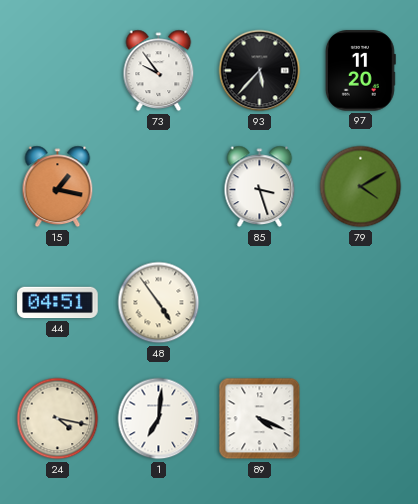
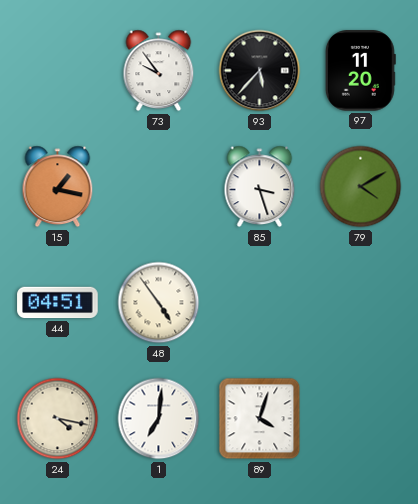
89: 4:19 -> 4:03 (260, 419)
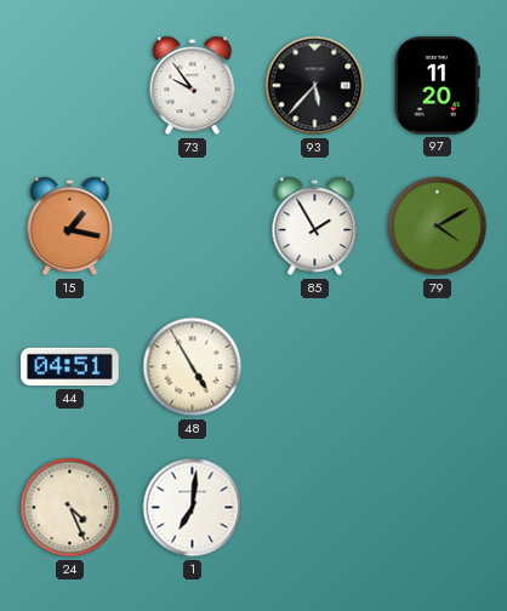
85: 3:27 -> 1:55 (315, 227)
48: 4:54 -> 4:55 (193, 367)
24: 4:17 -> 4:26 (70, 508)
89: 4:03 -> none (260, 419)
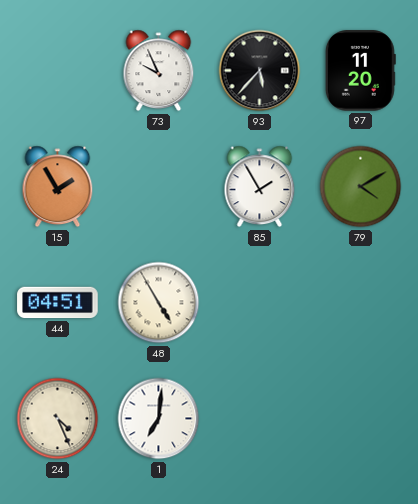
73: 9:54 -> 9:56 (159, 71)
15: 1:17 -> 1:55 (58, 187)
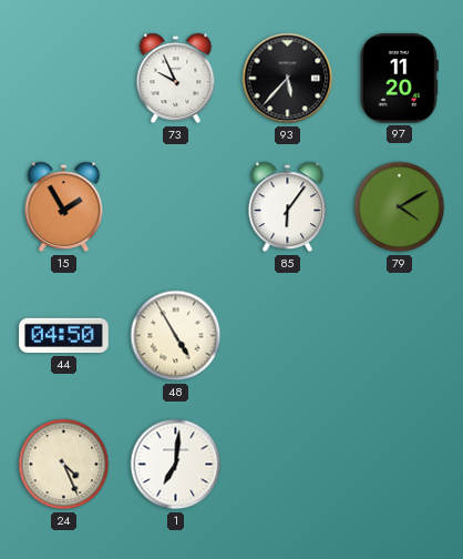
85: 1:55 -> 6:06 (288, 207)
44: 04:51 -> 04:50 (64, 336)
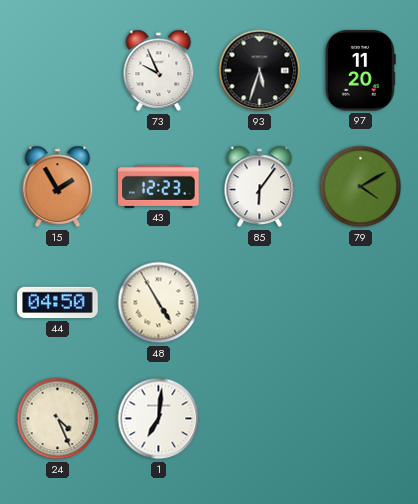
93: 5:37 -> 5:33 (260, 71)
43: none -> 12:23 (159, 186)
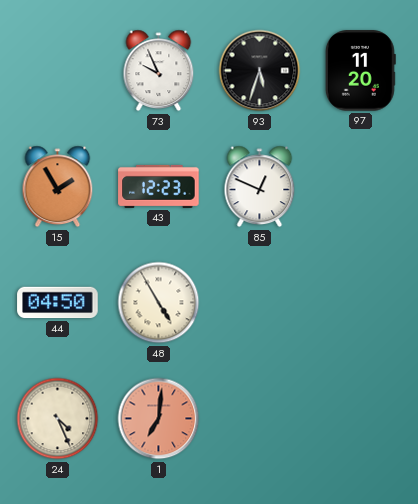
85: 6:06 -> 12:49 (260, 187)
79: 4:10 -> none (361, 187)
1 dial: white -> salmon (159, 419)
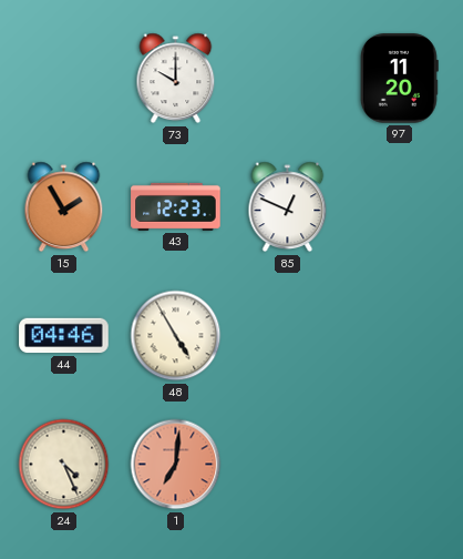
73: 9:56 -> 10:00 (176, 79)
93: 5:33 -> none (260, 71)
44: 04:50 -> 04:46 (64, 336)
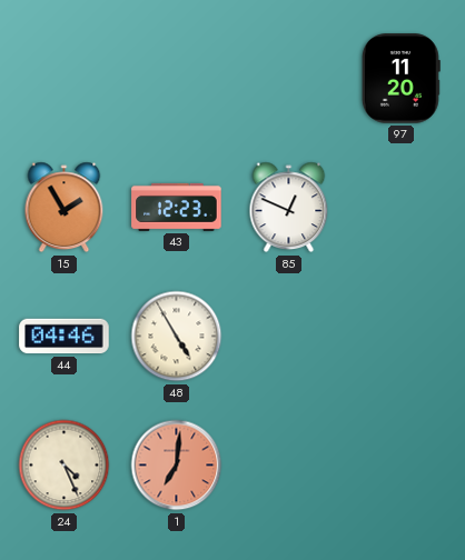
73: 10:00 -> none (176, 79)
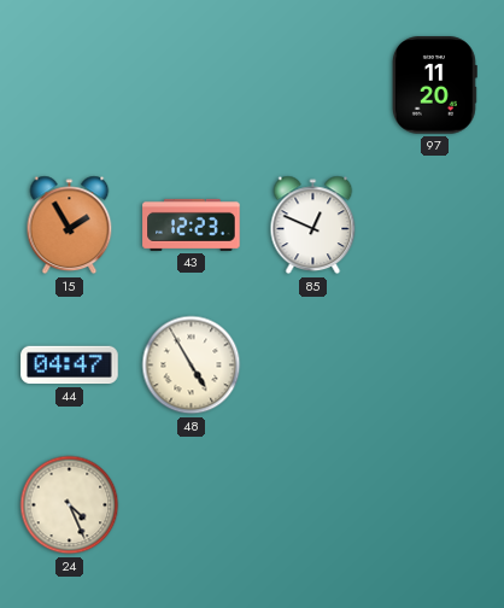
44: 04:46 -> 04:47 (70, 366)
1: 7:01 -> none (177, 466)
